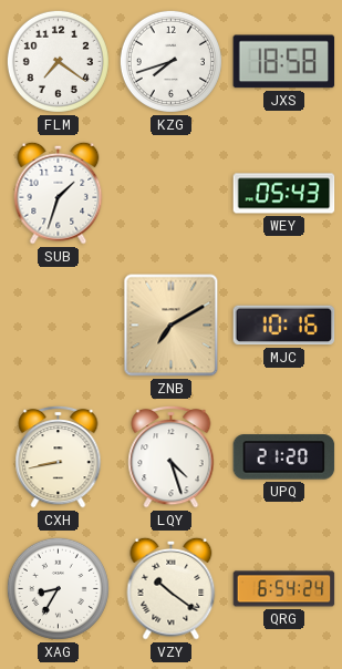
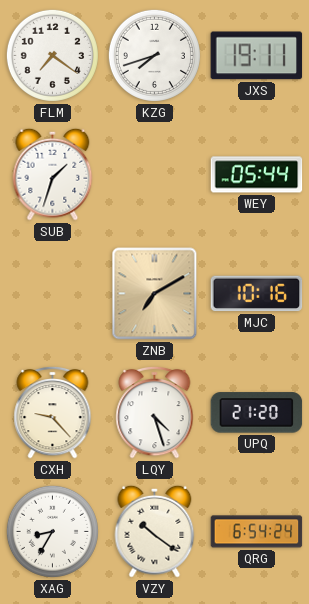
JXS: 18:58 -> 19:11 (257, 56)
WEY: 05:43 -> 05:44 (257, 175)
CXH: 8:43 -> 9:23 (53, 412)
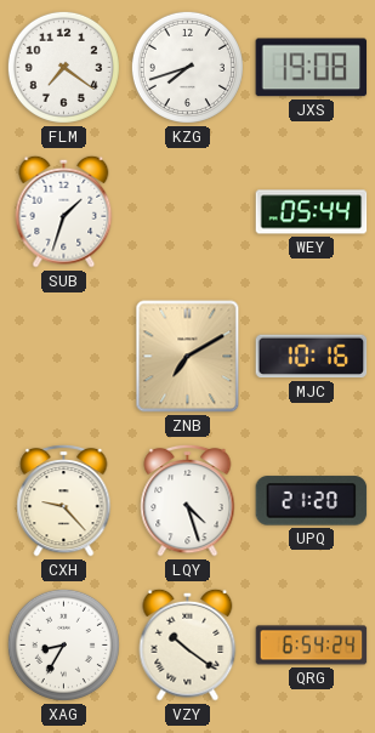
JXS: 19:11 -> 19:08 (312, 68)
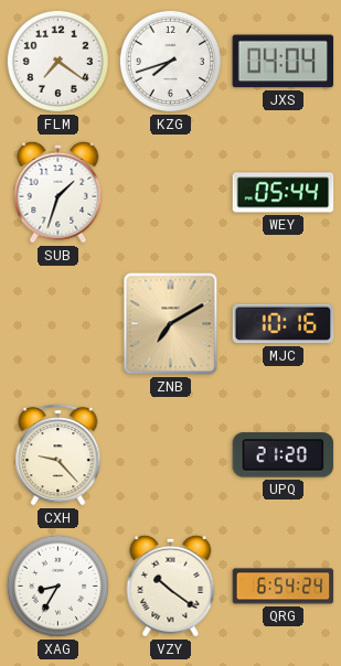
JXS: 19:08 -> 04:04 (284, 62)
LQY: 4:27 -> none (188, 500)
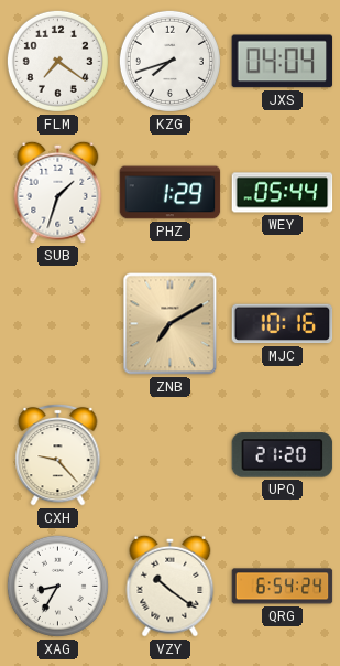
PHZ: none -> 1:29 (171, 193)
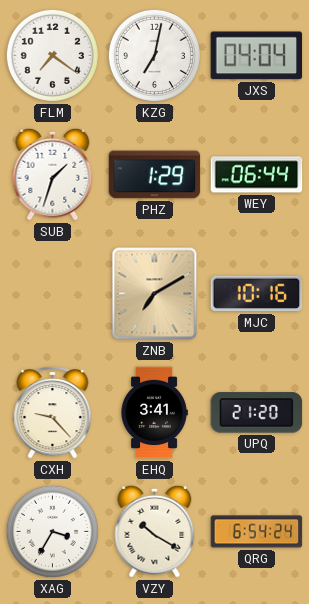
KZG: 7:42 -> 7:02 (154, 55)
WEY: 05:44 -> 06:44 (257, 175)
EHQ: none -> 3:41 (154, 413)
XAG: 8:35 -> 3:35 (52, 531)
VZY: 10:21 -> 10:20 (155, 531)
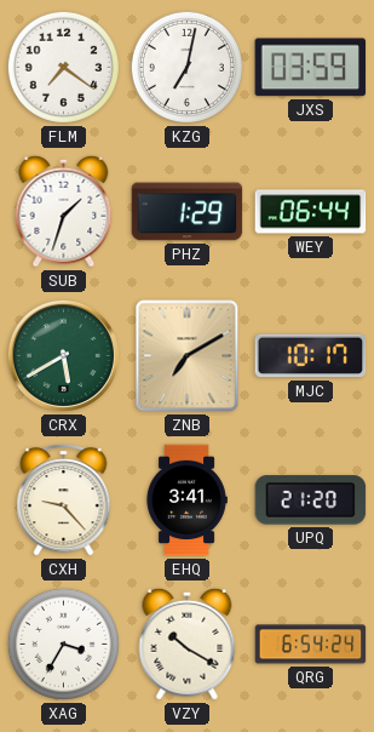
JXS: 04:04 -> 03:59 (311, 68)
CRX: none -> 5:40 (63, 355)
MJC: 10:16 -> 10:17 (311, 356)
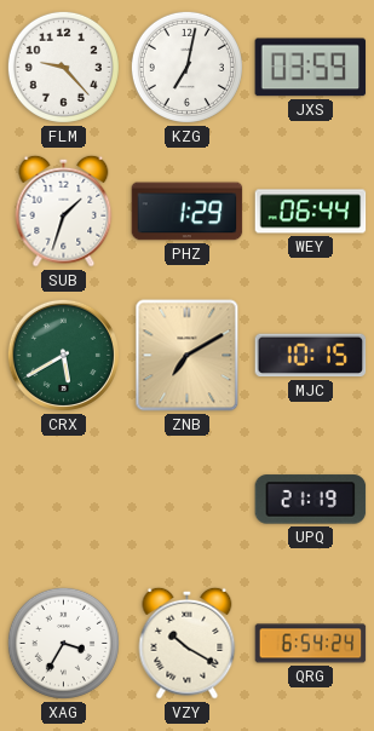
FLM: 7:21 -> 9:23 (63, 67)
MJC: 10:17 -> 10:15 (311, 356)
CXH: 9:23 -> none (64, 499)
EHQ: 3:41 -> none (186, 501)
UPQ: 21:20 -> 21:19 (311, 500)
